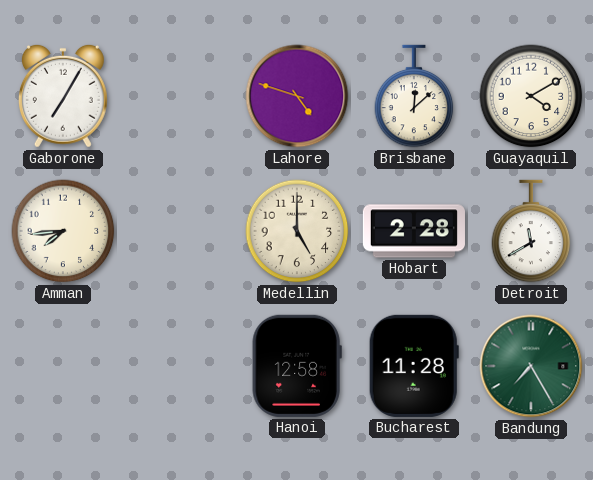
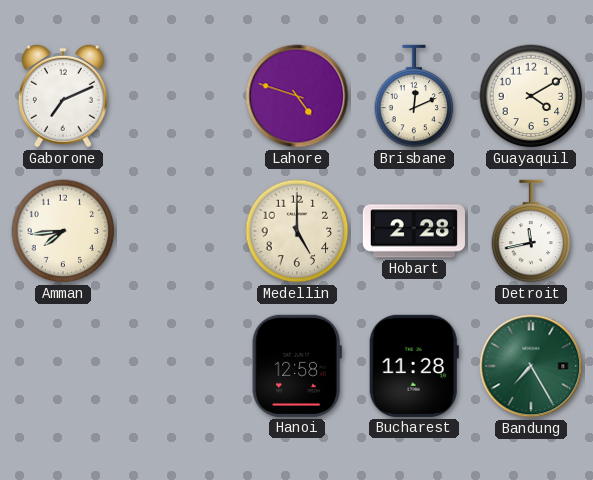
Gaborone: 7:05 -> 7:11 (63, 96)
Brisbane: 12:08 -> 12:11 (414, 96)
Detroit: 11:40 -> 11:43 (531, 231)
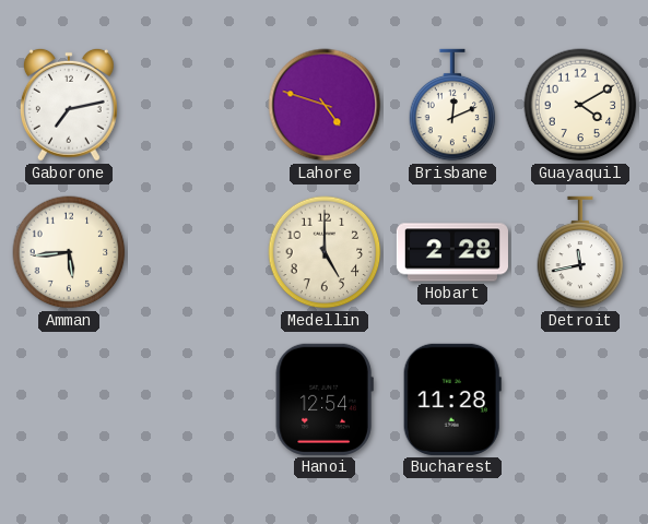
Gaborone: 7:11 -> 7:13 (69, 105)
Amman: 7:44 -> 5:44 (69, 252)
Hanoi: 12:58 -> 12:54 (325, 400)
Bandung: 7:25 -> none (531, 366)
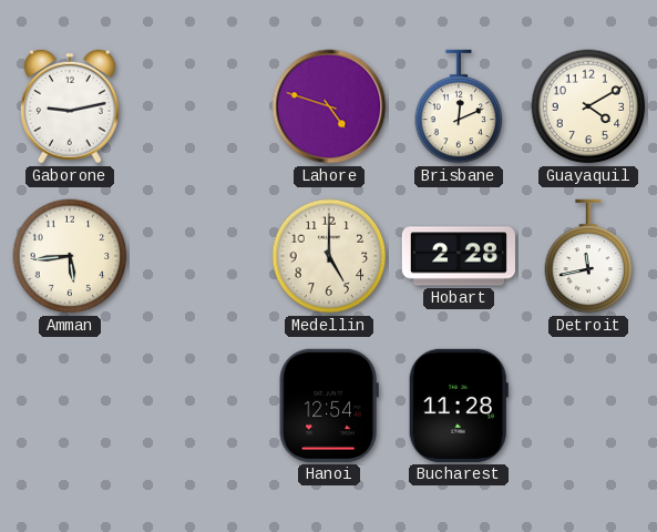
Gaborone: 7:13 -> 9:13 (70, 106)
